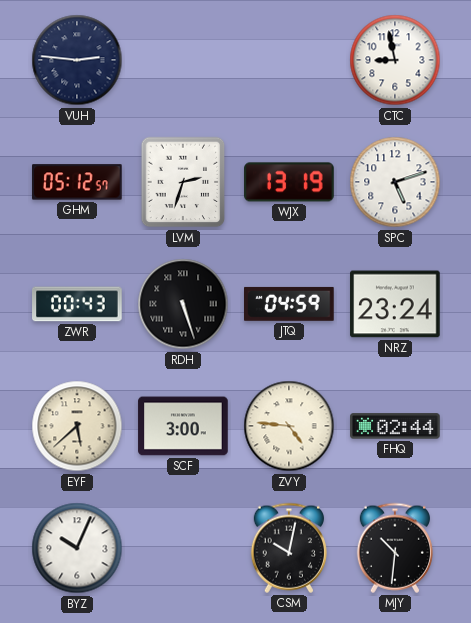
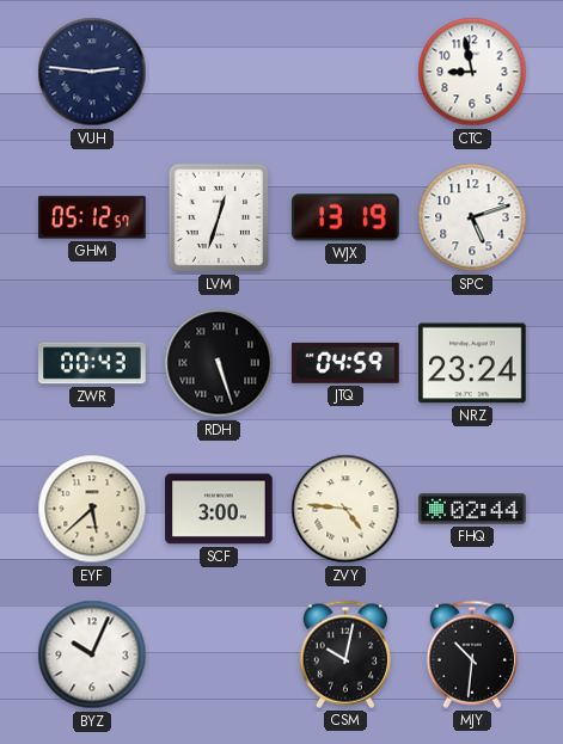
LVM: 2:33 -> 12:33 (219, 217)
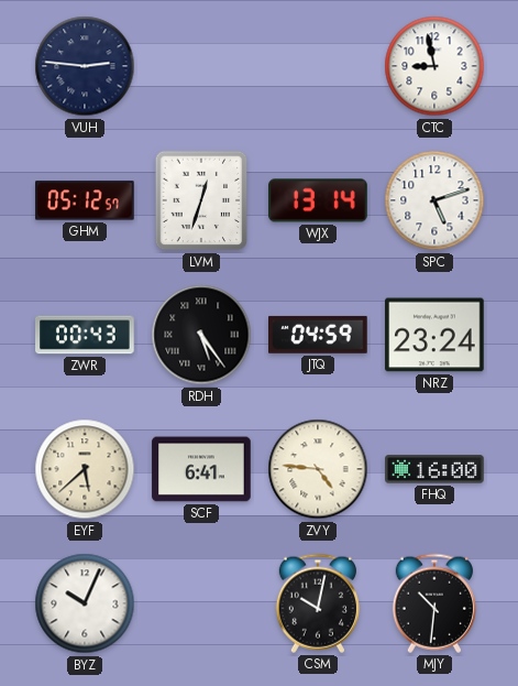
WJX: 13:19 -> 13:14 (318, 200)
RDH: 5:27 -> 5:24 (201, 335)
SCF: 3:00 -> 6:41 (201, 469)
FHQ: 02:44 -> 16:00 (434, 469)
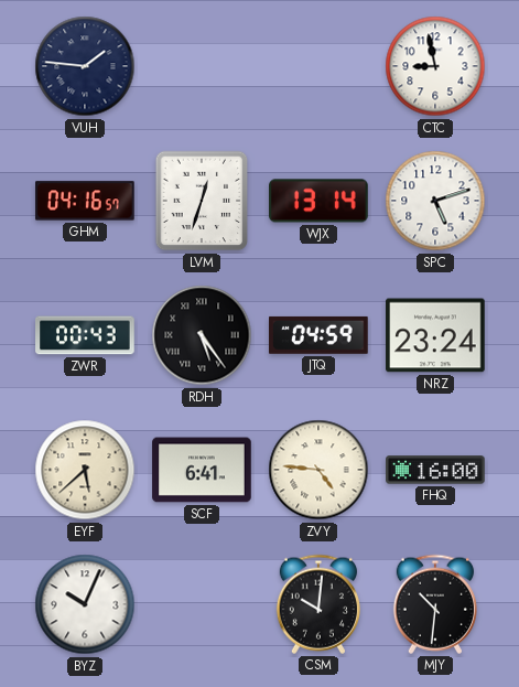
VUH: 2:46 -> 1:46 (85, 66)
GHM: 05:12 -> 04:16 (85, 201)
CSM: 10:02 -> 10:01 (318, 604)
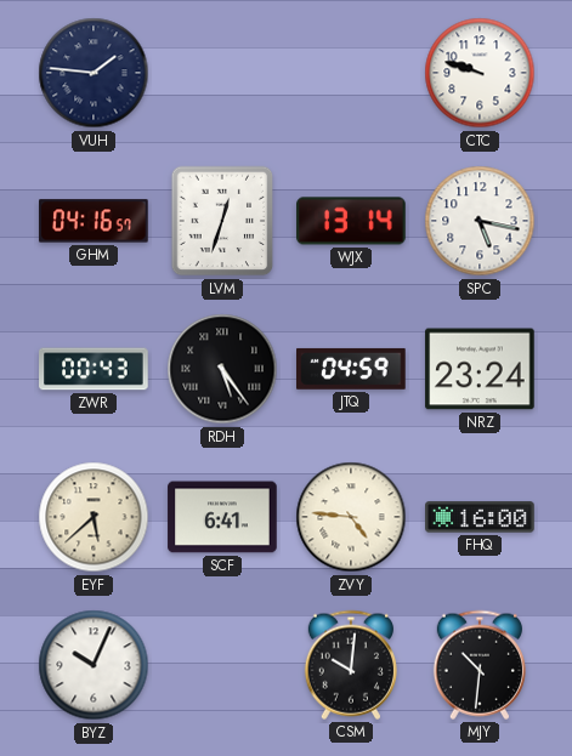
CTC: 8:58 -> 9:48 (480, 73)
SPC: 5:12 -> 5:17 (480, 221)
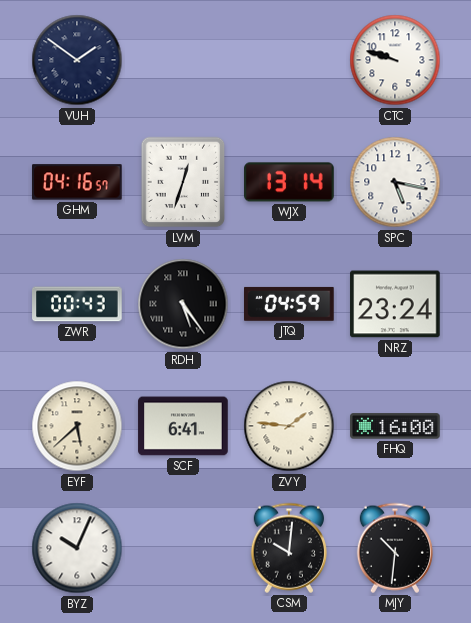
VUH: 1:46 -> 1:51 (77, 60)
ZVY: 4:46 -> 1:46 (289, 426)
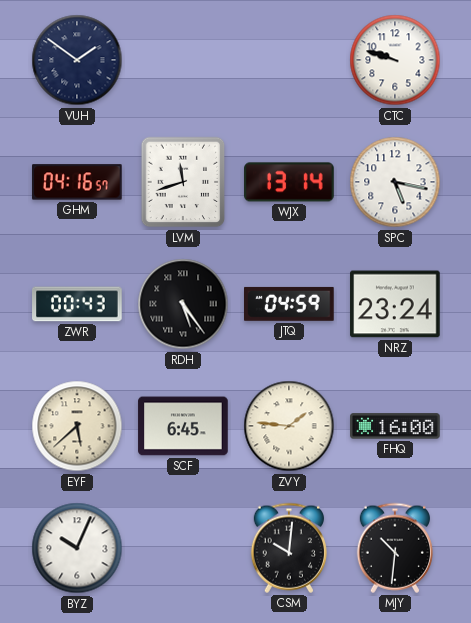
LVM: 12:33 -> 11:42 (183, 182)
SCF: 6:41 -> 6:45 (183, 426)
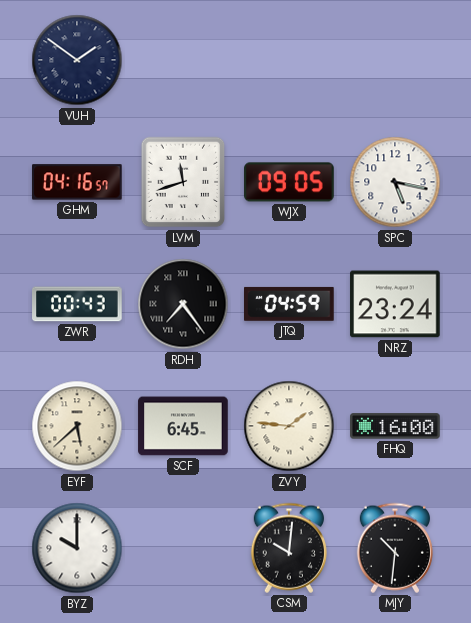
CTC: 9:48 -> none (395, 60)
WJX: 13:14 -> 09:05 (289, 182)
RDH: 5:24 -> 7:24 (183, 304)
BYZ: 10:04 -> 10:00 (77, 548)
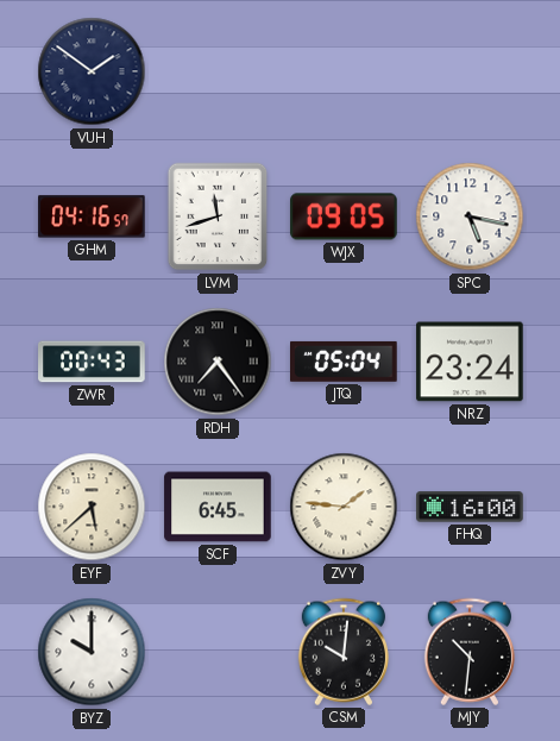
JTQ: 04:59 -> 05:04 (345, 362)
